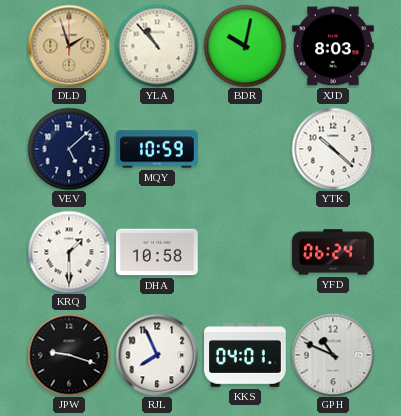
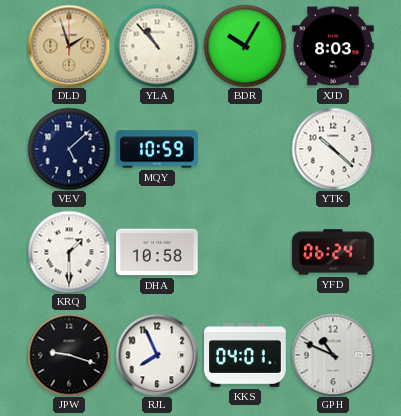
BDR: 10:02 -> 10:05 (245, 46)
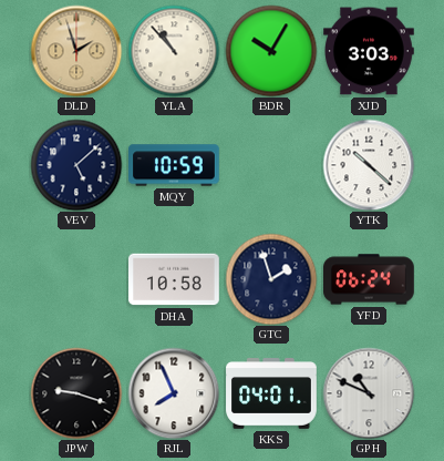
XJD: 8:03 -> 3:03 (370, 51)
KRQ: 1:30 -> none (69, 252)
GTC: none -> 1:57 (271, 279)
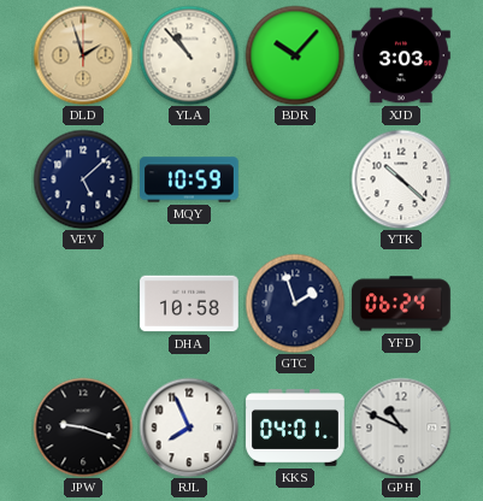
BDR: 10:05 -> 10:07 (295, 55)
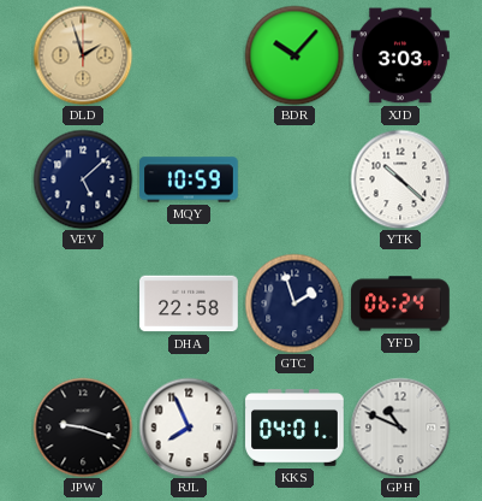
YLA: 10:53 -> none (189, 55)
DHA: 10:58 -> 22:58 (190, 303)
